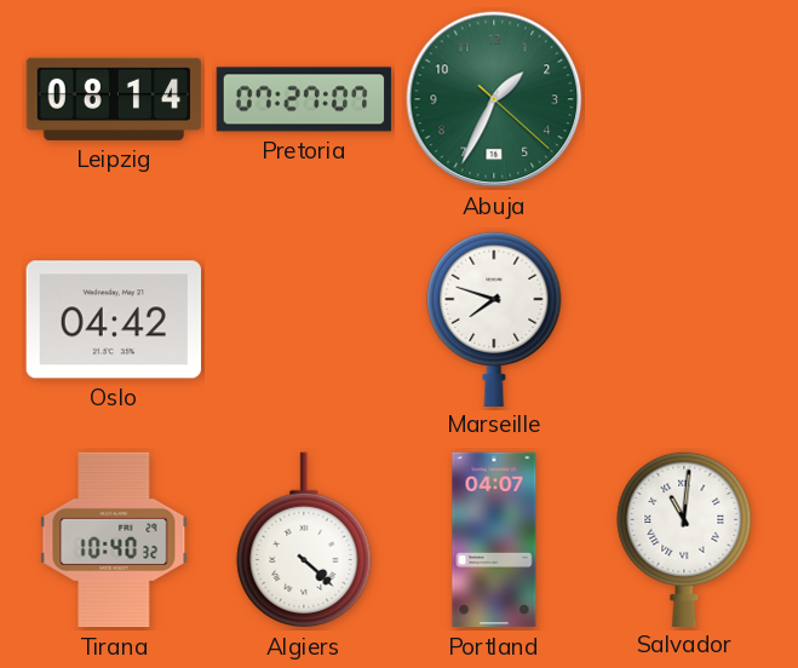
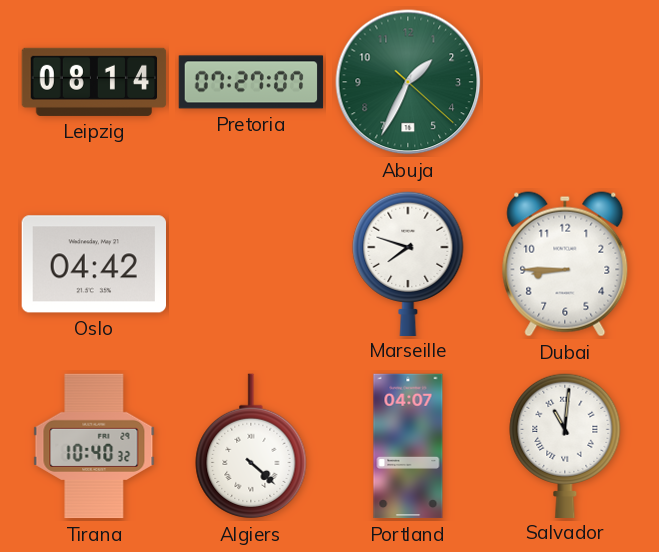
Dubai: none -> 8:45 (565, 264)
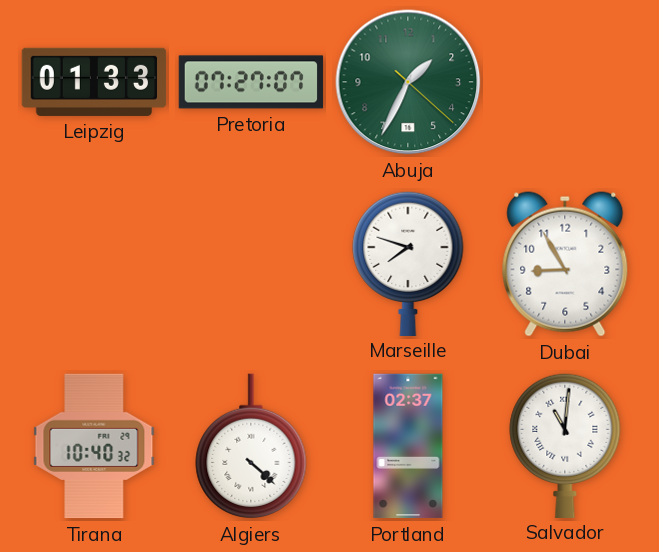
Leipzig: 08:14 -> 01:33 (94, 82)
Oslo: 04:42 -> none (93, 264)
Dubai: 8:45 -> 8:55 (565, 264)
Portland: 04:07 -> 02:37 (408, 446)
